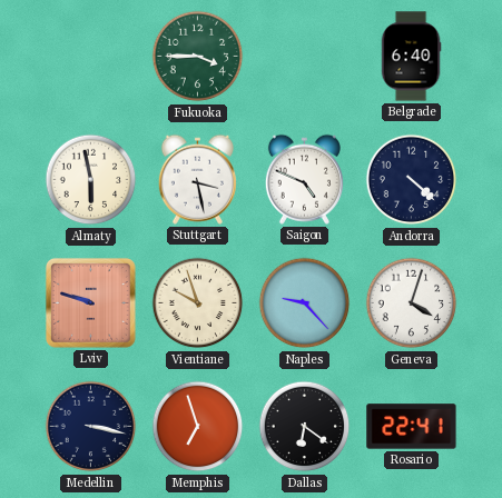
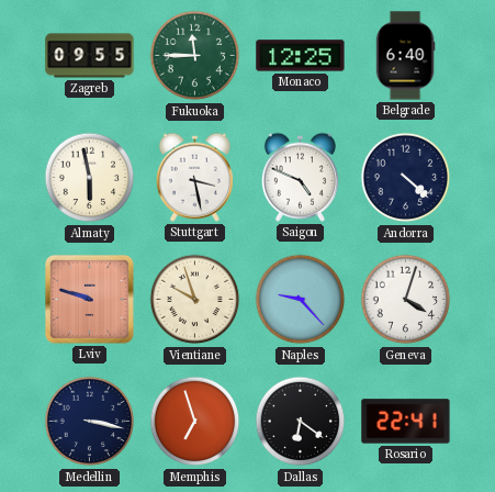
Zagreb: none -> 09:55 (90, 56)
Fukuoka: 3:45 -> 11:45 (195, 56)
Monaco: none -> 12:25 (301, 56)
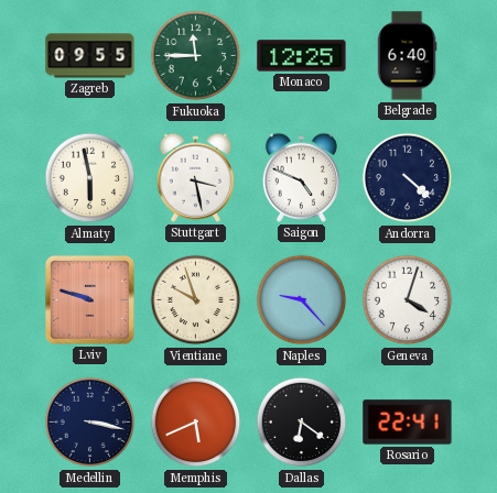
Memphis: 6:57 -> 5:41 (196, 423)
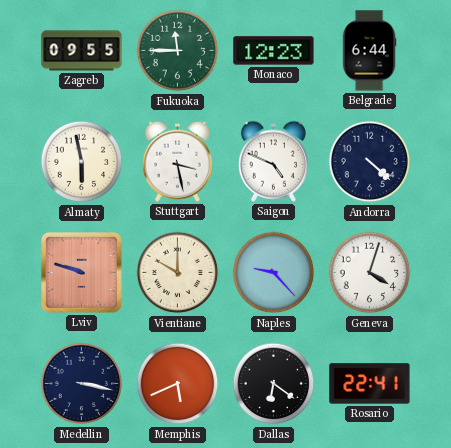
Monaco: 12:25 -> 12:23 (274, 51)
Belgrade: 6:40 -> 6:44 (369, 51)
Vientiane: 9:57 -> 10:00 (178, 273)
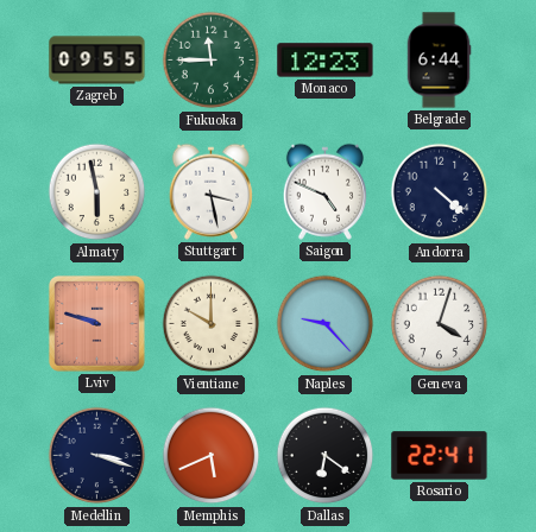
Medellin: 3:17 -> 3:18 (97, 456)
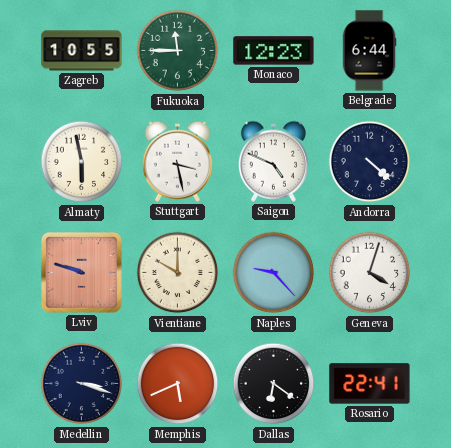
Zagreb: 09:55 -> 10:55 (82, 51)
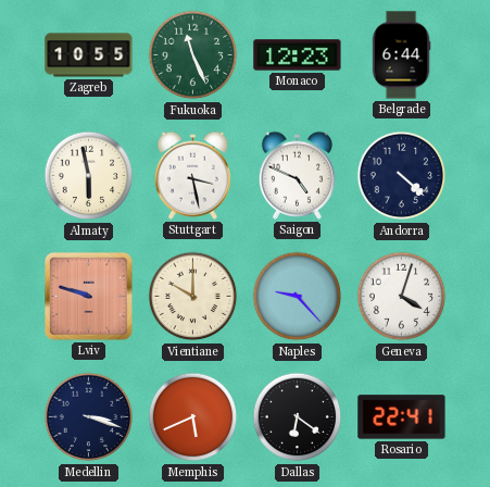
Fukuoka: 11:45 -> 11:26 (193, 55)
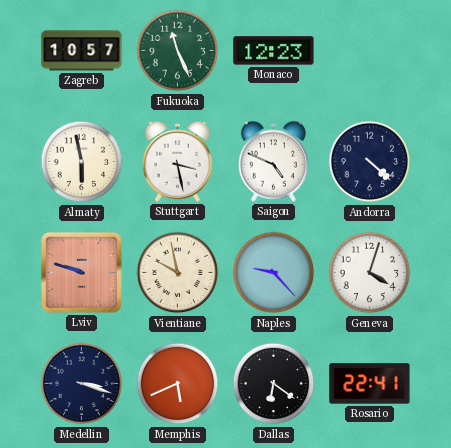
Zagreb: 10:55 -> 10:57 (82, 51)
Belgrade: 6:44 -> none (401, 55)
Vientiane: 10:00 -> 9:58 (178, 273)
